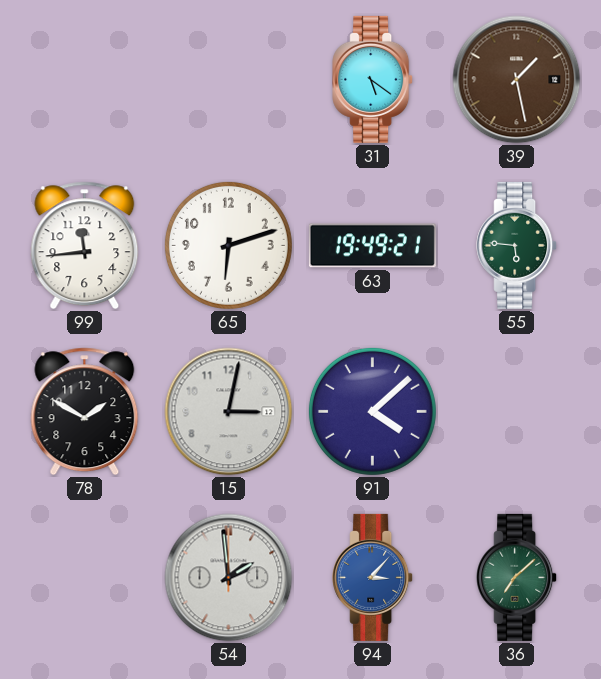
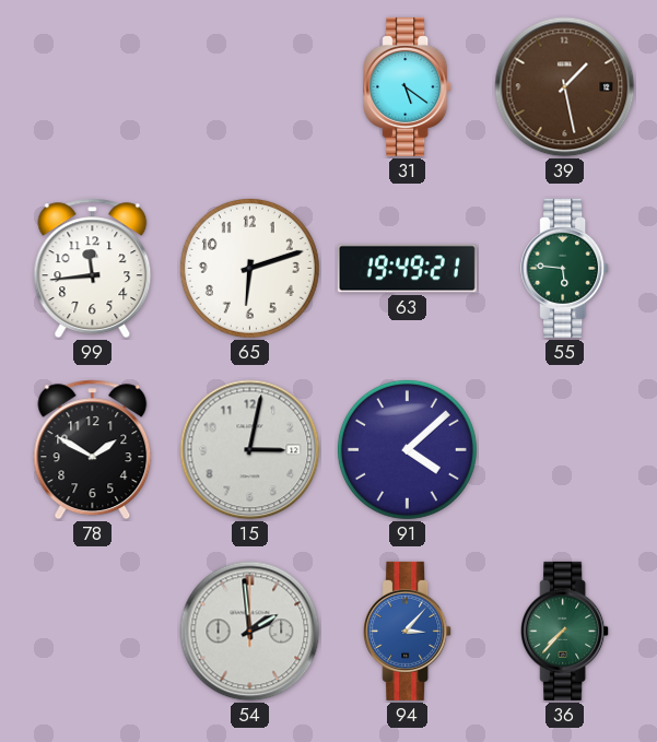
36: 7:08 -> 7:37 (565, 631)
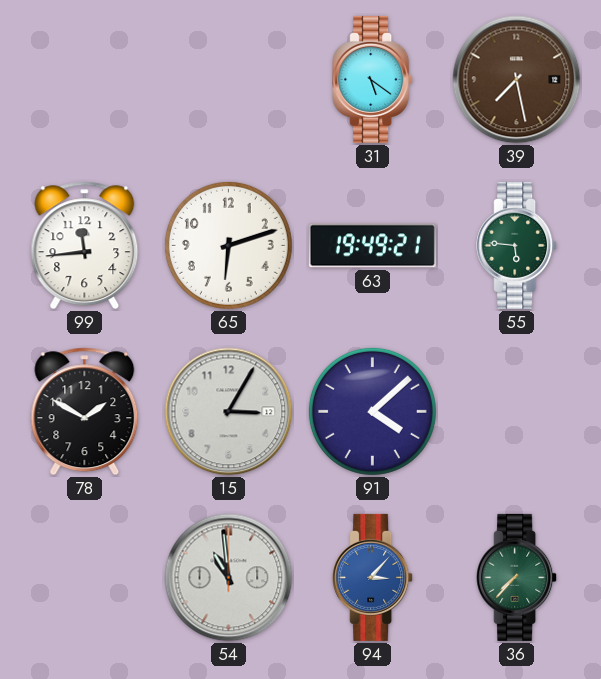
39: 1:28 -> 7:28 (517, 80)
15: 3:02 -> 3:05 (229, 412)
54: 1:59 -> 10:59 (229, 578)
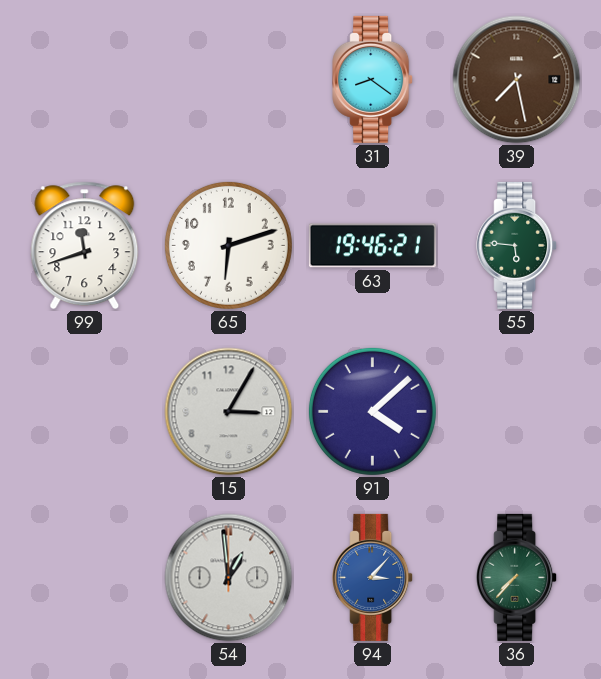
31: 5:21 -> 8:21 (373, 79)
99: 11:44 -> 11:42 (85, 246)
63: 19:49 -> 19:46 (372, 246)
78: 1:50 -> none (85, 412)
54: 10:59 -> 12:59 (229, 578)
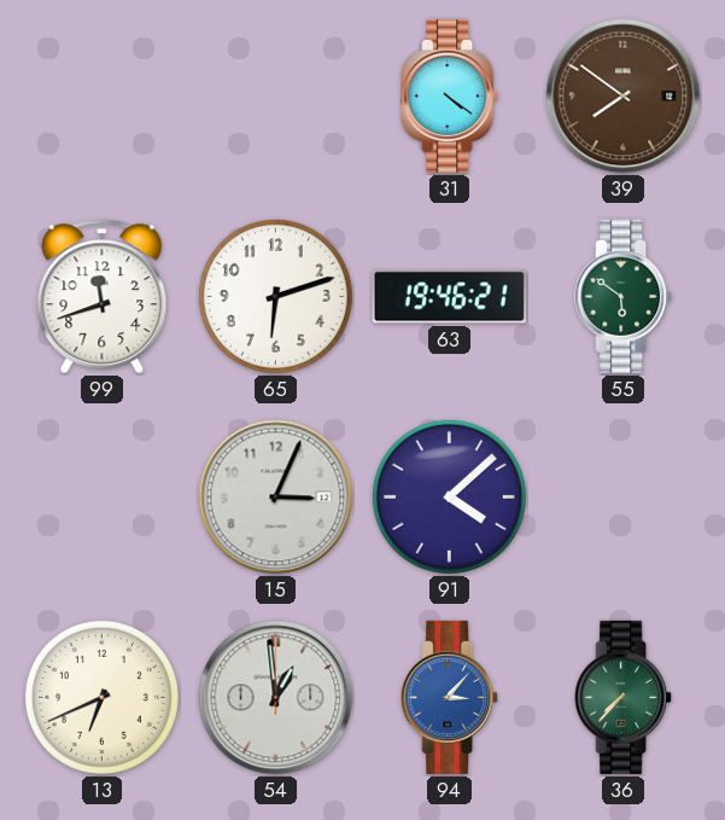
31: 8:21 -> 4:21 (450, 95)
39: 7:28 -> 7:51 (624, 97)
55: 5:46 -> 5:51 (624, 296)
15: 3:05 -> 3:04 (276, 498)
13: none -> 6:41 (101, 697)
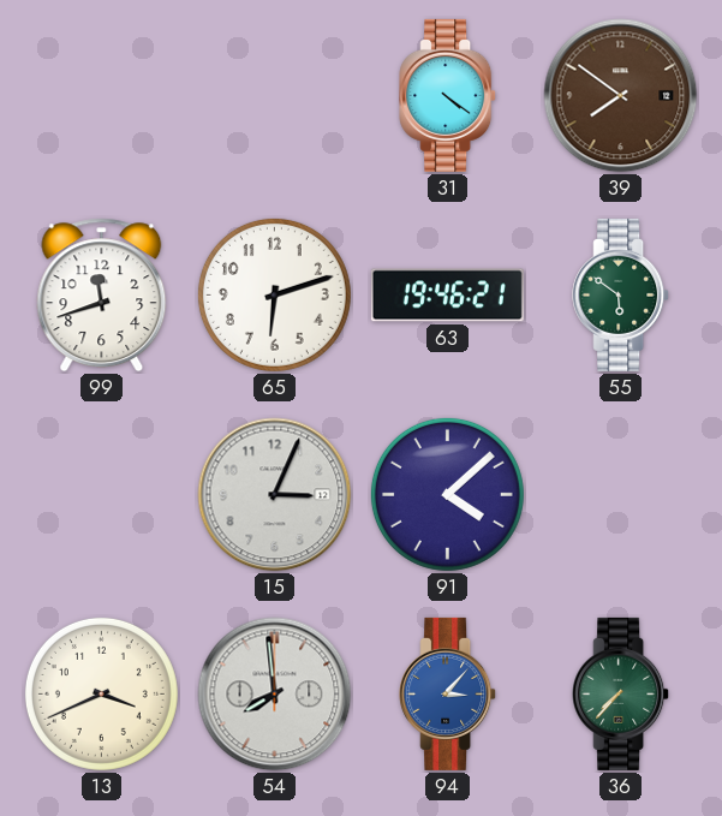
13: 6:41 -> 3:41 (101, 693)
54: 12:59 -> 7:59 (275, 695)
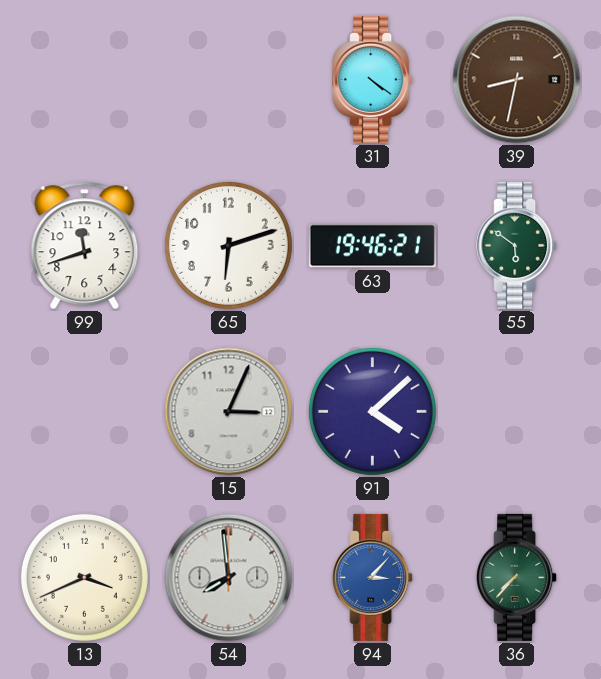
39: 7:51 -> 8:32 (517, 80)
